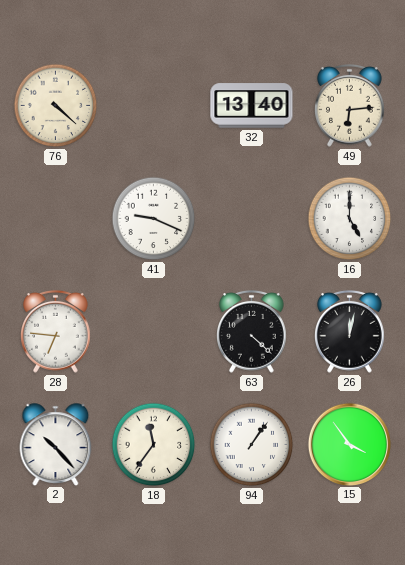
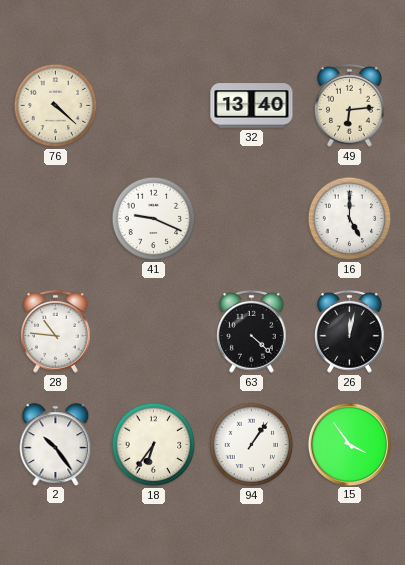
28: 6:46 -> 10:46 (56, 331)
2: 10:23 -> 10:24 (56, 444)
18: 11:36 -> 6:36 (154, 445)
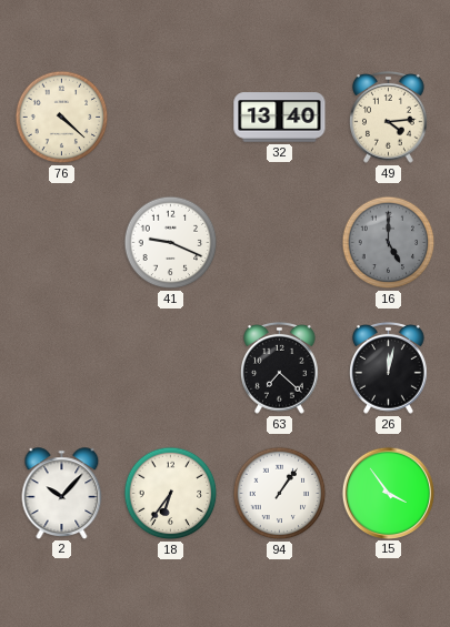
49: 6:14 -> 4:14 (389, 117)
16 dial: white -> grey (389, 243)
28: 10:46 -> none (56, 331)
63: 4:22 -> 7:22 (280, 367)
2: 10:24 -> 10:07 (62, 493)
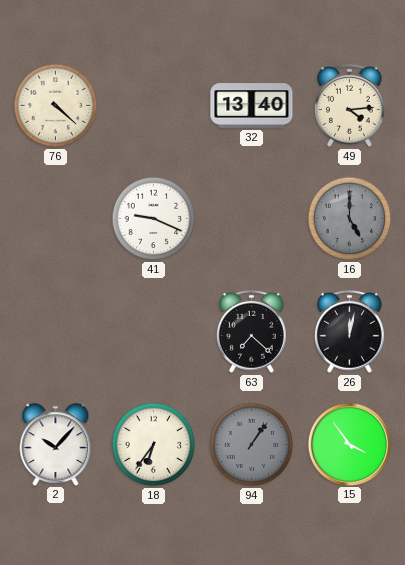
94 dial: white -> grey (252, 445)
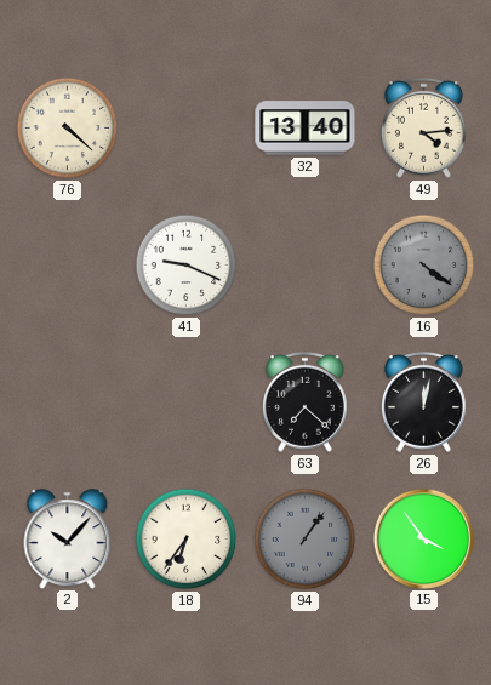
16: 5:00 -> 4:21 (424, 266)
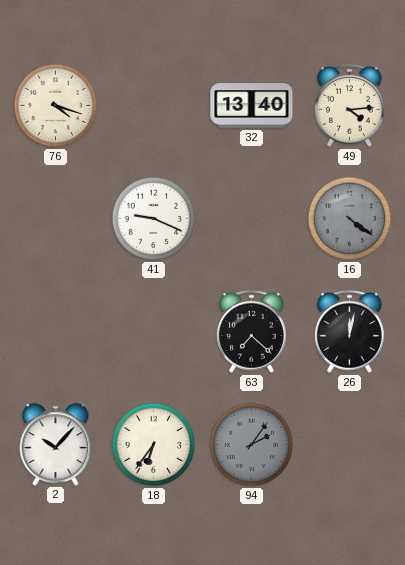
76: 4:22 -> 4:18 (56, 106)
94: 1:06 -> 2:06 (252, 445)
15: 3:54 -> none (423, 538)
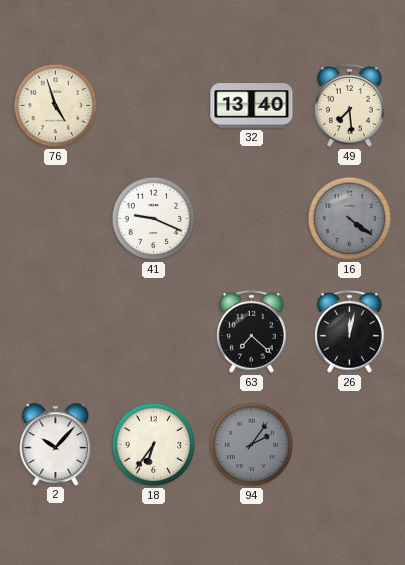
76: 4:18 -> 4:57 (56, 106)
49: 4:14 -> 7:29 (350, 105)
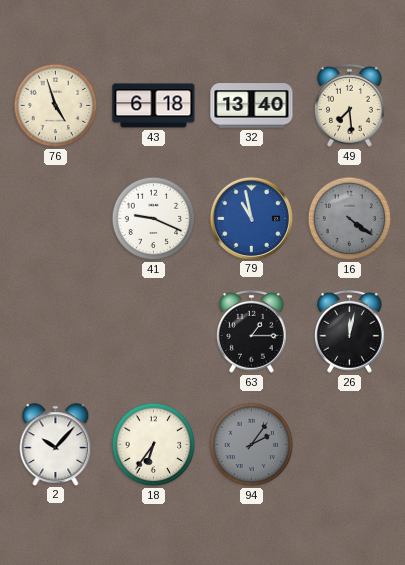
43: none -> 6:18 (154, 106)
79: none -> 10:58 (251, 218)
63: 7:22 -> 1:15 (252, 331)
